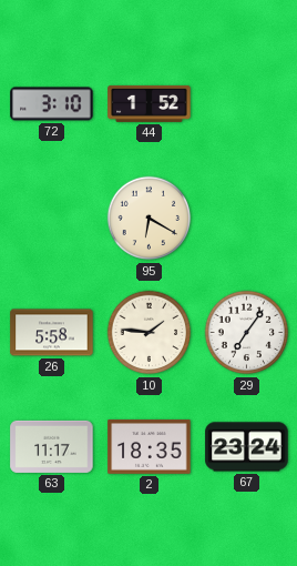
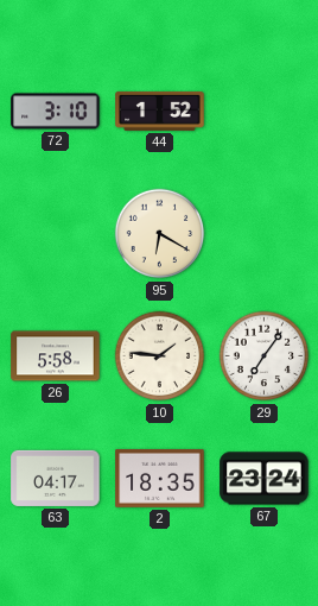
63: 11:17 -> 04:17 (56, 478)
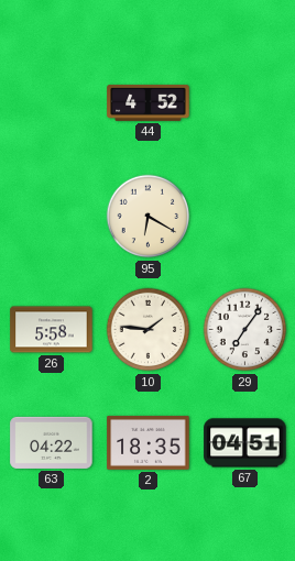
72: 3:10 -> none (56, 112)
44: 1:52 -> 4:52 (149, 102)
63: 04:17 -> 04:22 (52, 442)
67: 23:24 -> 04:51 (245, 443)
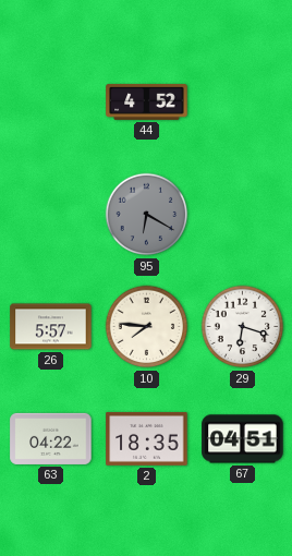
95 dial: cream -> grey (147, 215)
26: 5:58 -> 5:57 (51, 327)
10: 1:46 -> 7:46 (147, 327)
29: 7:06 -> 6:18 (243, 327)
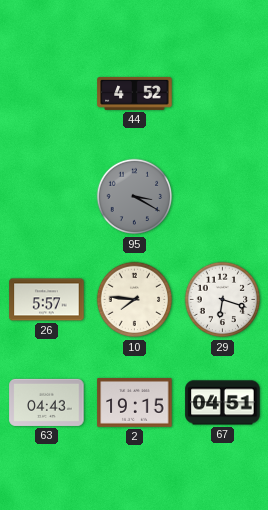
95: 6:20 -> 3:20 (135, 197)
63: 04:22 -> 04:43 (47, 402)
2: 18:35 -> 19:15 (135, 402)
